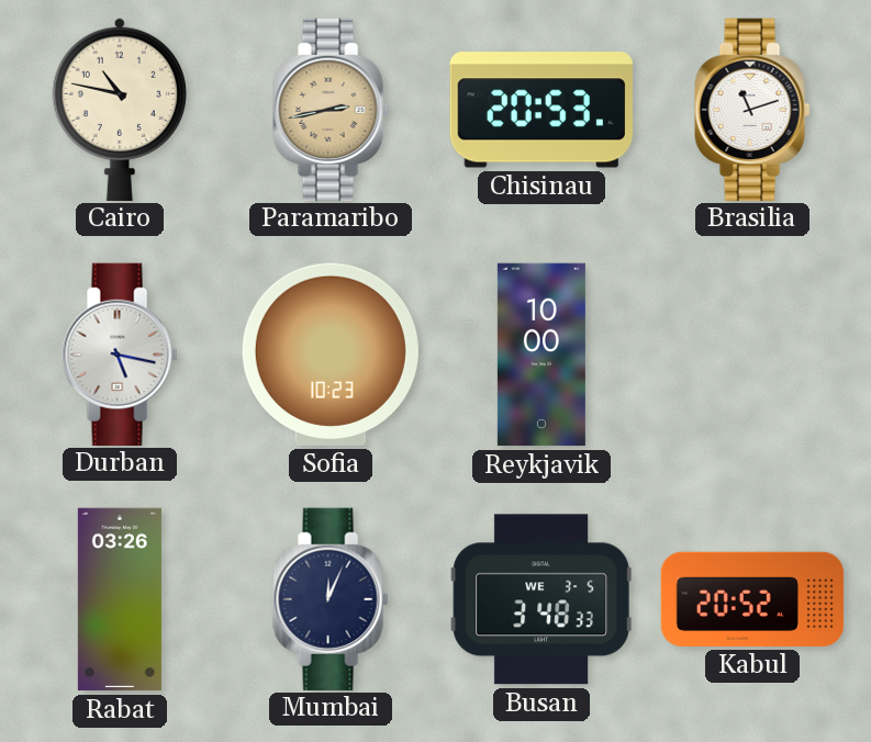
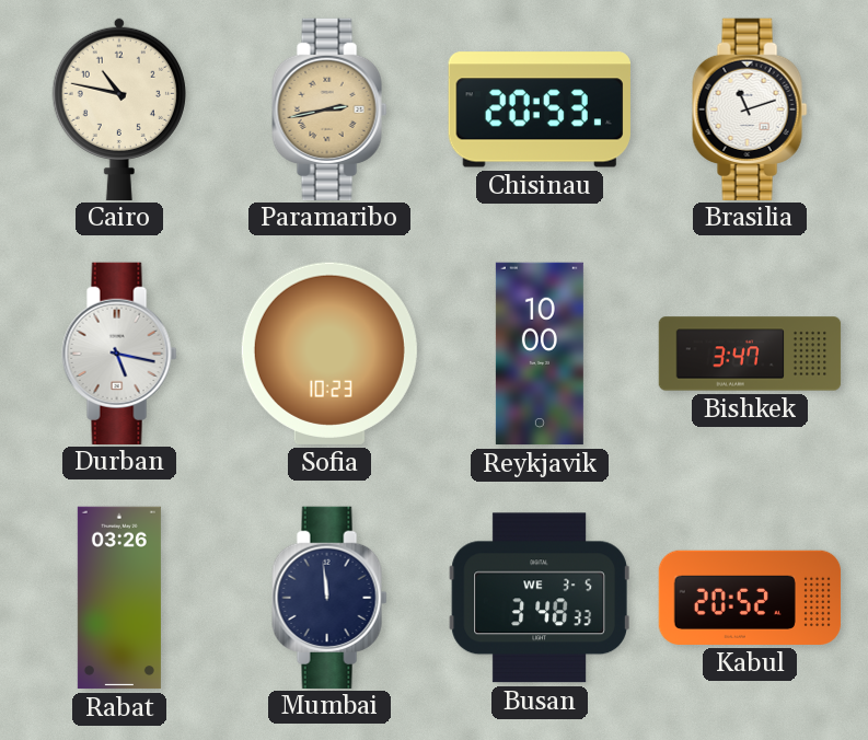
Bishkek: none -> 3:47 (750, 354)
Mumbai: 12:04 -> 11:59 (329, 597)
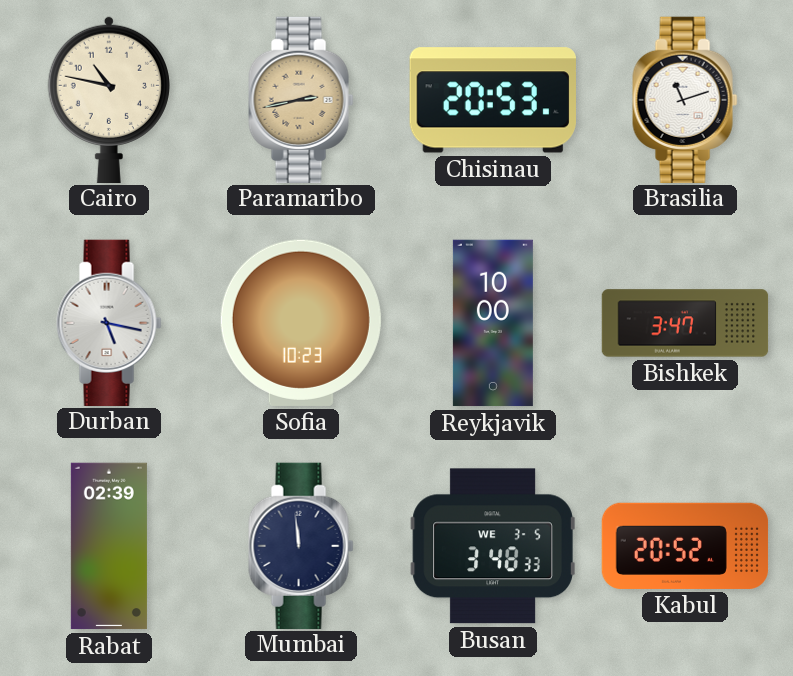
Rabat: 03:26 -> 02:39 (109, 546)
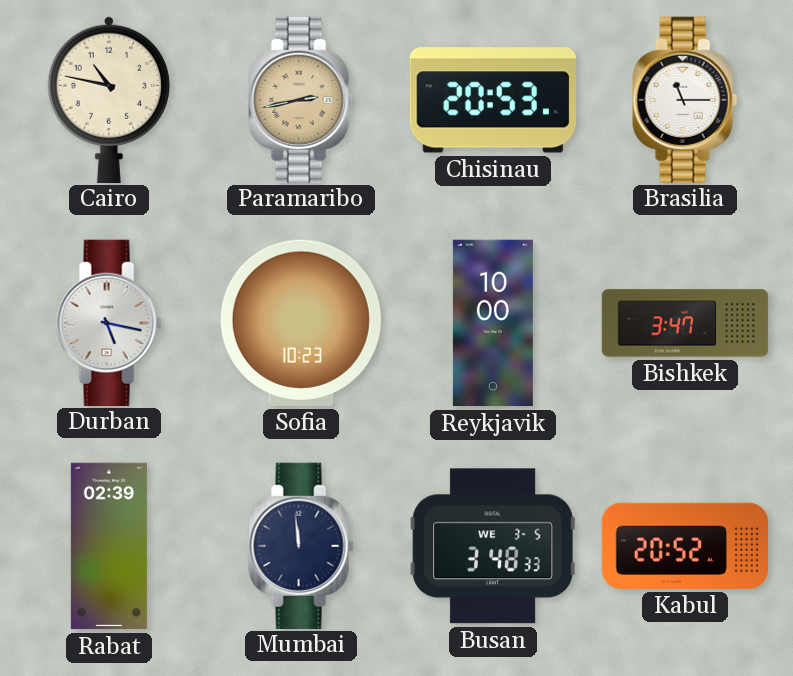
Brasilia: 11:12 -> 11:15 (685, 99)
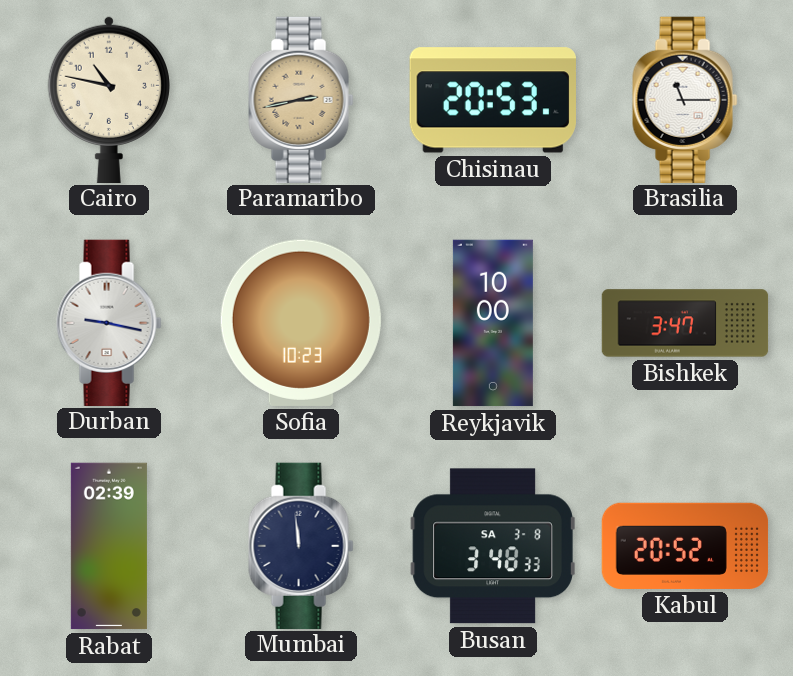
Durban: 5:17 -> 9:17 (109, 322)
Busan date: WE 3-5 -> SA 3-8 (493, 546)
